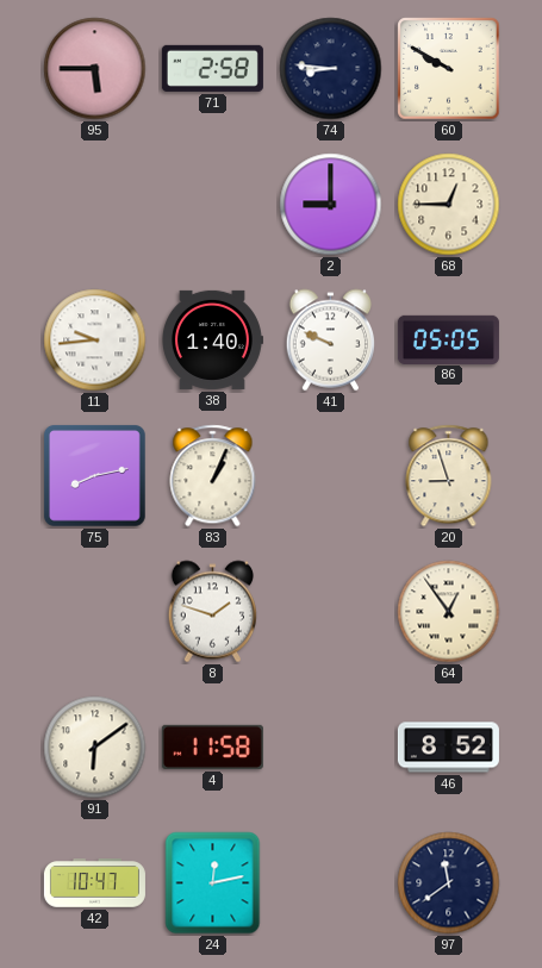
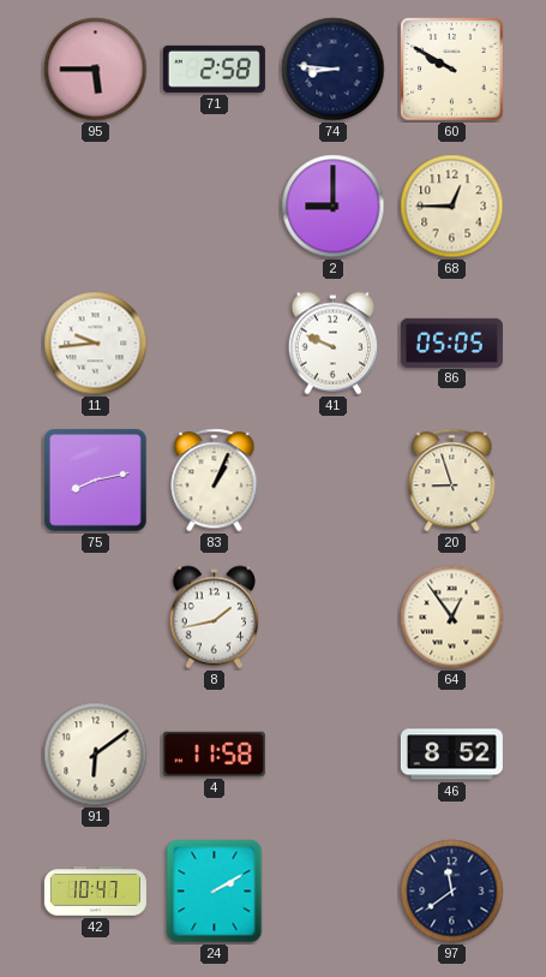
38: 1:40 -> none (213, 339)
8: 1:48 -> 1:43 (214, 618)
24: 12:13 -> 2:10 (215, 892)
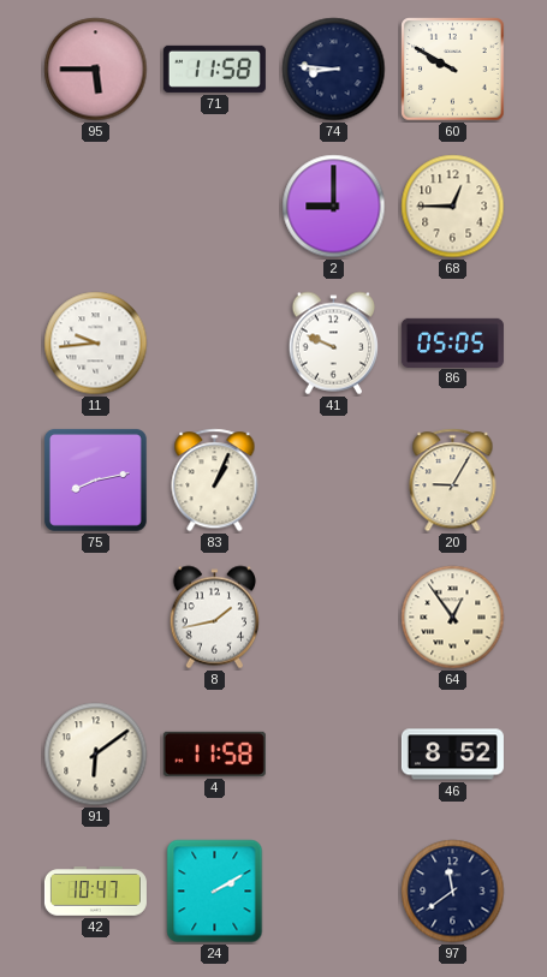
71: 2:58 -> 11:58 (214, 68)
20: 8:57 -> 9:05 (453, 481)
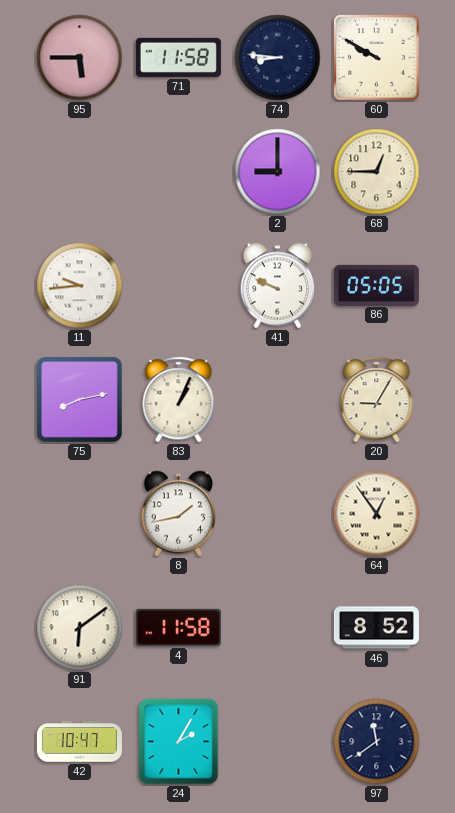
24: 2:10 -> 2:05 (179, 742)
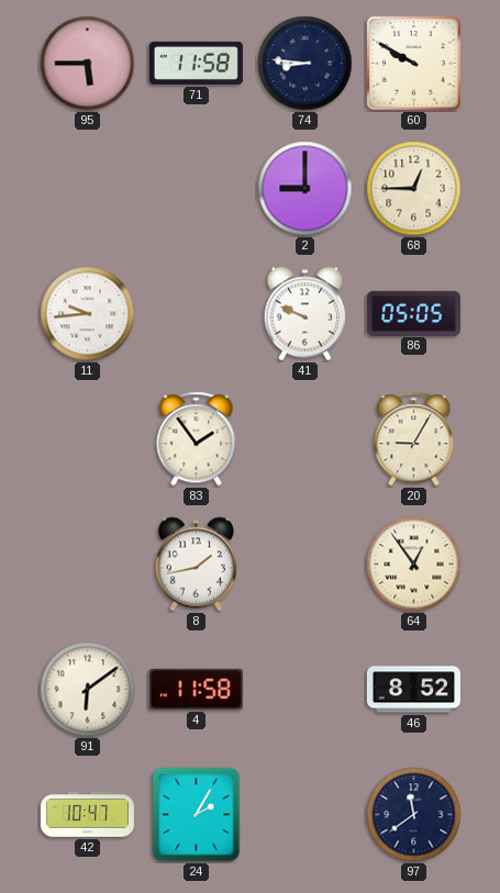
75: 8:13 -> none (79, 399)
83: 1:04 -> 1:54 (197, 439)
